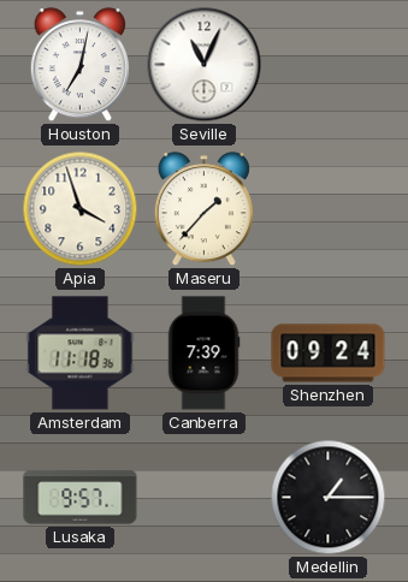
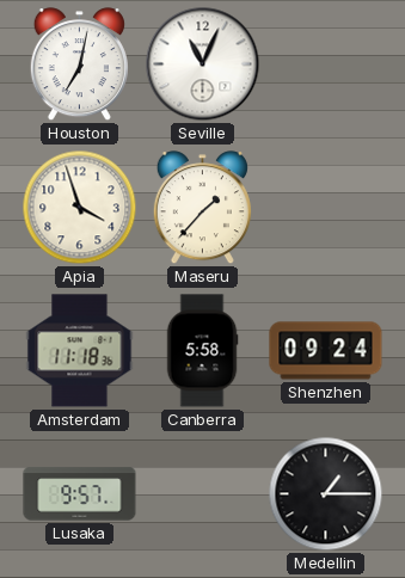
Canberra: 7:39 -> 5:58 (202, 351)
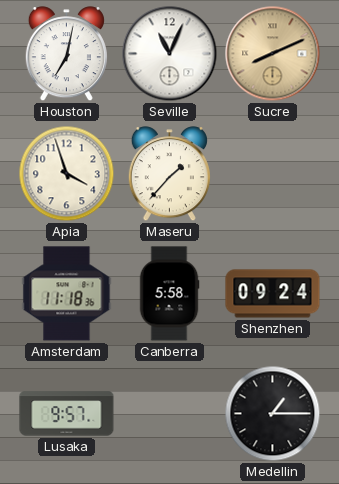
Sucre: none -> 8:11 (273, 54)
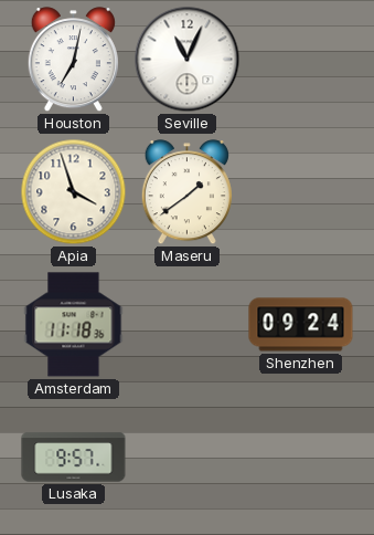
Sucre: 8:11 -> none (273, 54)
Maseru: 1:37 -> 1:39 (186, 192)
Canberra: 5:58 -> none (169, 294)
Medellin: 1:15 -> none (273, 414)
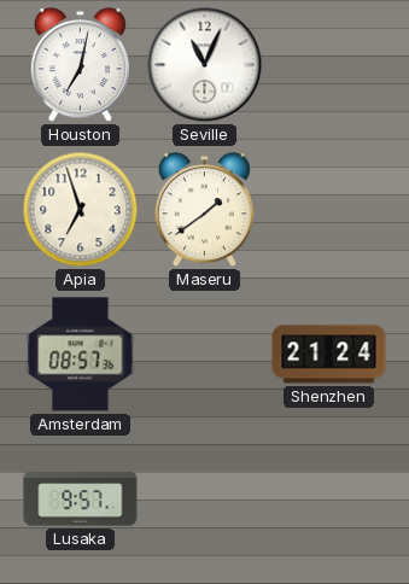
Apia: 3:57 -> 6:57 (81, 210)
Amsterdam: 11:18 -> 08:57 (81, 355)
Shenzhen: 09:24 -> 21:24 (329, 355)
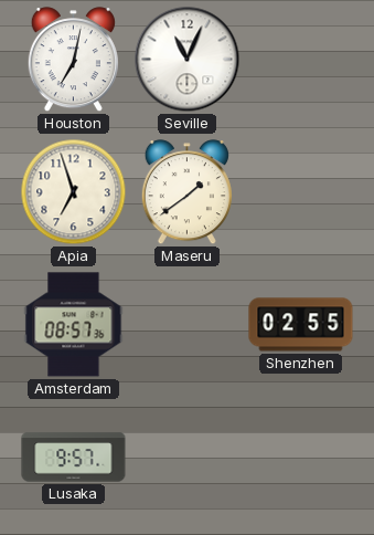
Shenzhen: 21:24 -> 02:55 (301, 325)
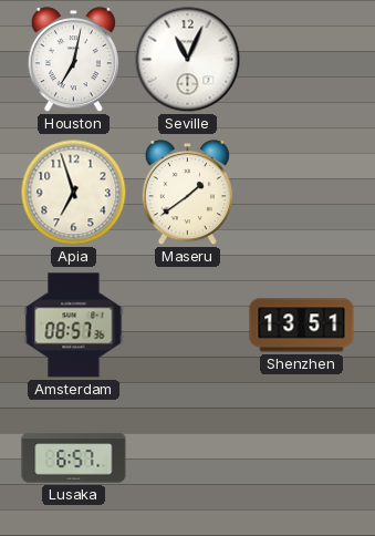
Shenzhen: 02:55 -> 13:51 (302, 326)
Lusaka: 9:57 -> 6:57 (74, 458)
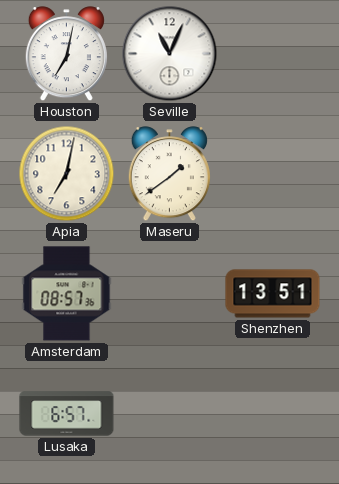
Apia: 6:57 -> 7:02 (67, 174)
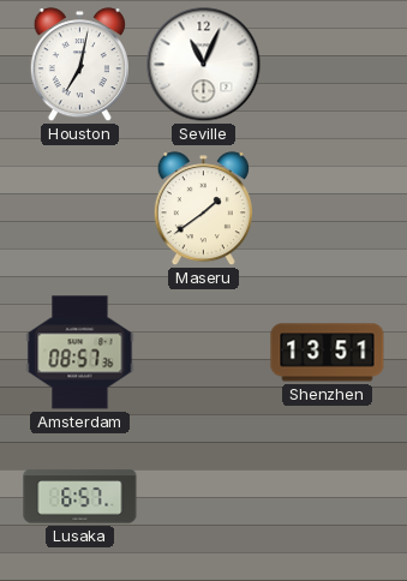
Apia: 7:02 -> none (67, 174)
